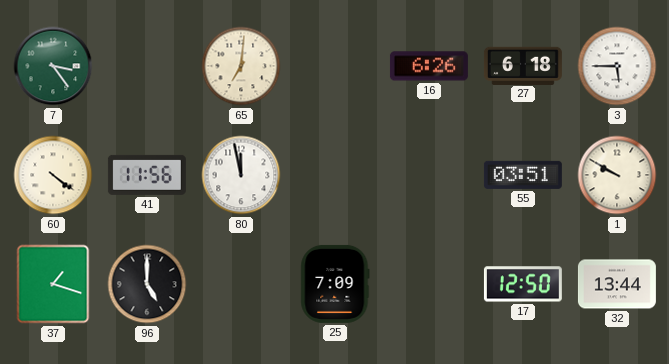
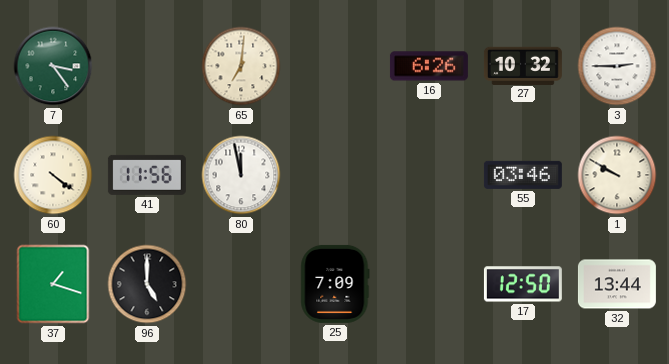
27: 6:18 -> 10:32 (523, 65)
3: 5:45 -> 2:45 (617, 66)
55: 03:51 -> 03:46 (523, 175)
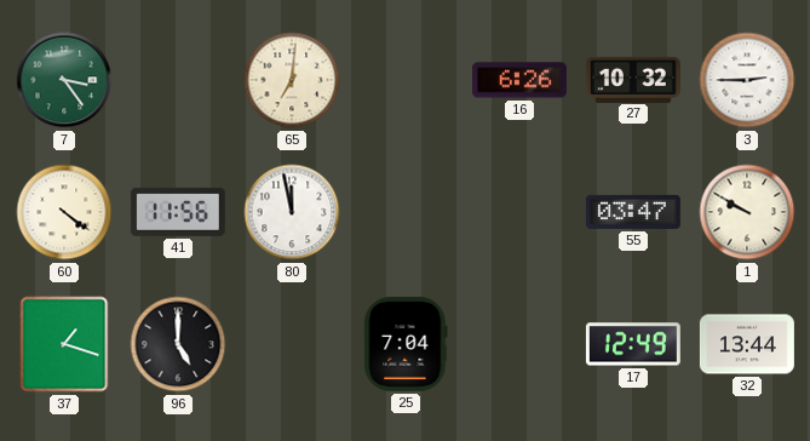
55: 03:46 -> 03:47 (633, 212)
25: 7:09 -> 7:04 (406, 344)
17: 12:50 -> 12:49 (633, 344)
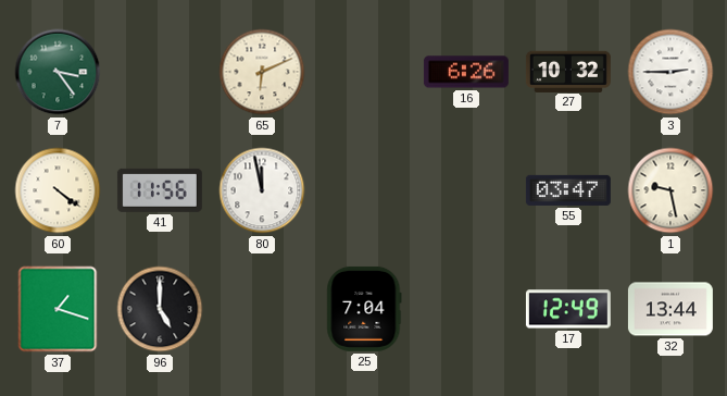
65: 7:01 -> 6:11 (262, 72)
1: 9:50 -> 9:28 (670, 190)
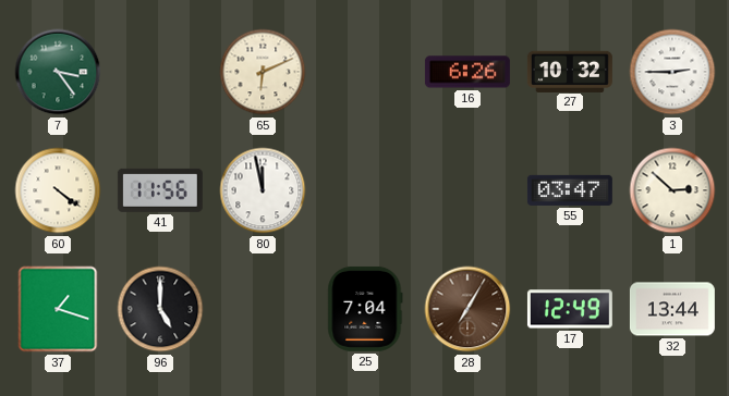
1: 9:28 -> 2:52 (672, 190)
28: none -> 7:05 (467, 309)
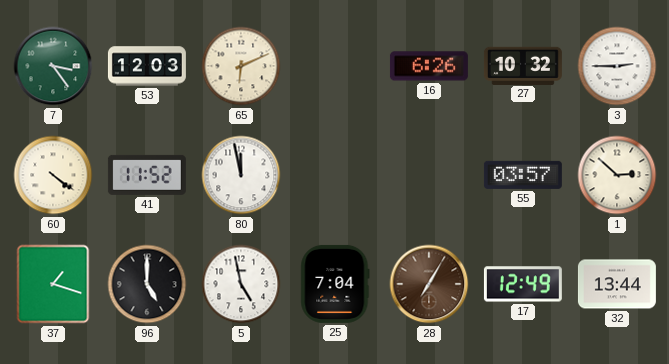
53: none -> 12:03 (147, 66)
41: 11:56 -> 11:52 (147, 175)
55: 03:47 -> 03:57 (523, 175)
5: none -> 4:58 (241, 284)
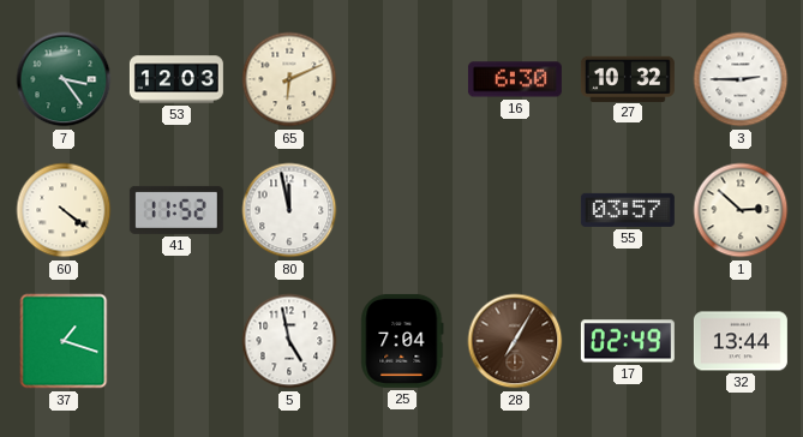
16: 6:26 -> 6:30 (515, 79)
96: 5:00 -> none (147, 284)
17: 12:49 -> 02:49 (628, 341)
